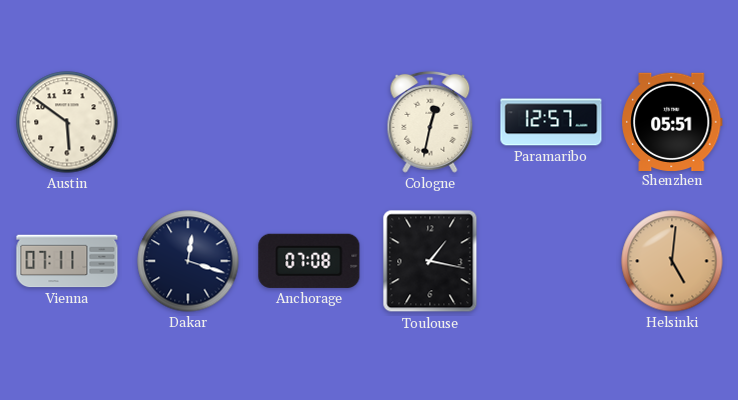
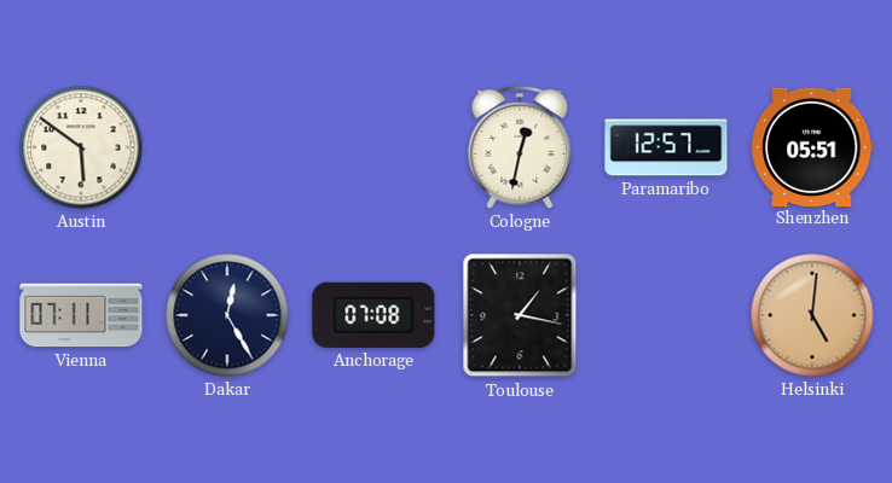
Dakar: 12:18 -> 12:25 (227, 315)
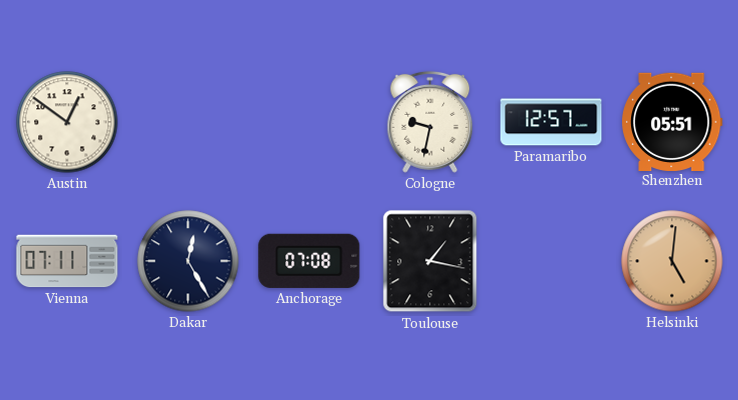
Austin: 5:51 -> 12:51 (67, 122)
Cologne: 12:32 -> 9:32 (430, 122)
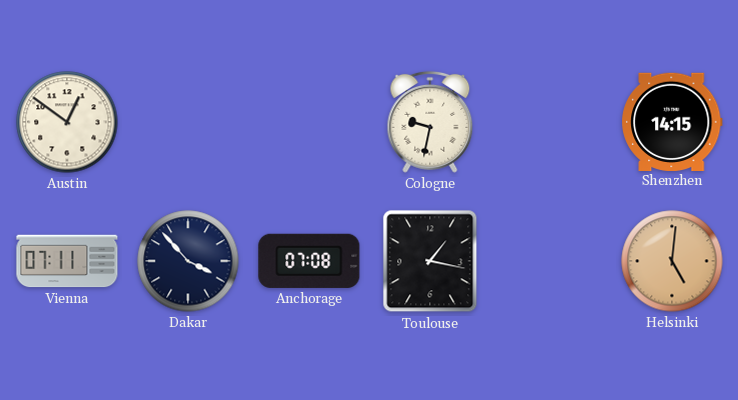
Paramaribo: 12:57 -> none (551, 122)
Shenzhen: 05:51 -> 14:15 (672, 121)
Dakar: 12:25 -> 3:53 (188, 261)
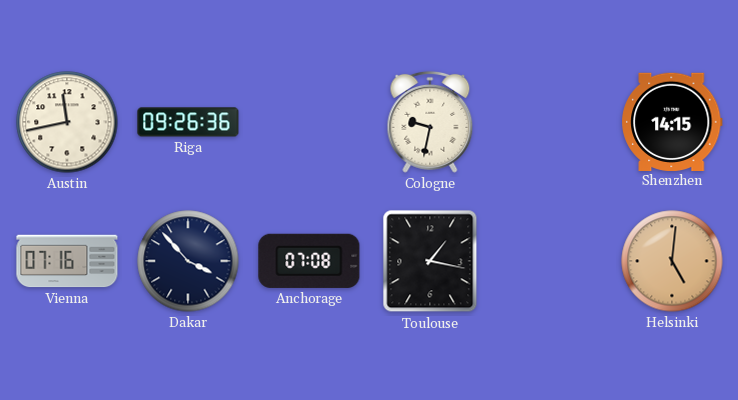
Austin: 12:51 -> 11:43 (67, 122)
Riga: none -> 09:26 (188, 122)
Vienna: 07:11 -> 07:16 (67, 261)
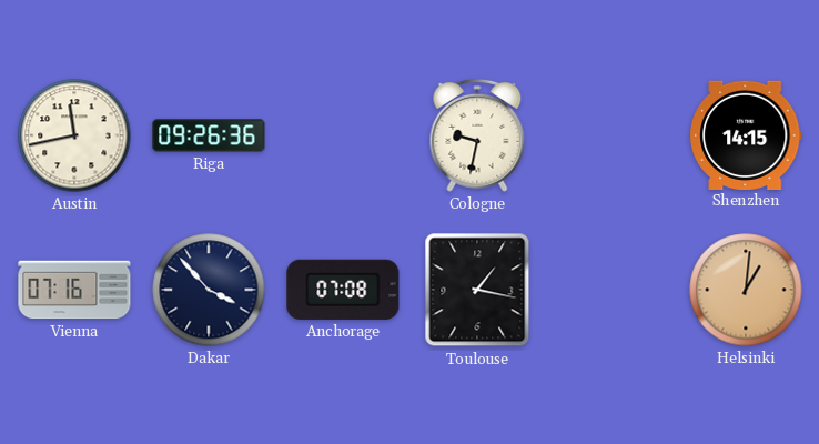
Helsinki: 5:01 -> 1:01 (746, 290)
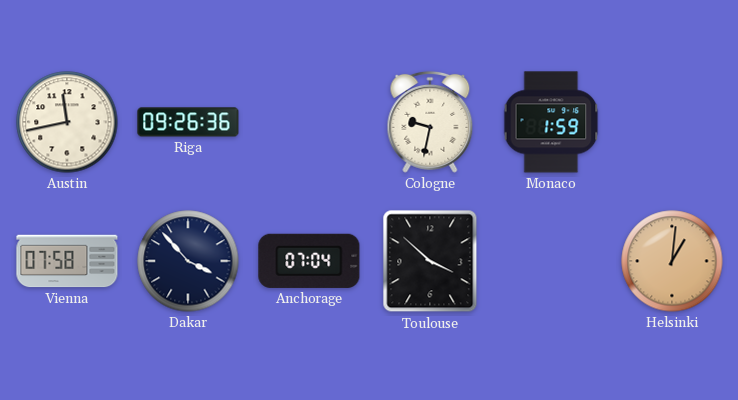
Monaco: none -> 1:59 (551, 122)
Shenzhen: 14:15 -> none (746, 134)
Vienna: 07:16 -> 07:58 (67, 261)
Anchorage: 07:08 -> 07:04 (309, 261)
Toulouse: 1:17 -> 3:52 (430, 261)
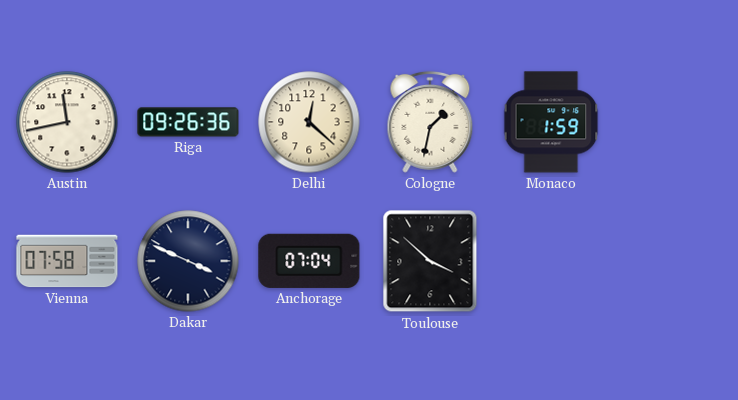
Delhi: none -> 12:22 (309, 122)
Cologne: 9:32 -> 1:32 (430, 122)
Dakar: 3:53 -> 3:49 (188, 261)
Helsinki: 1:01 -> none (672, 261)
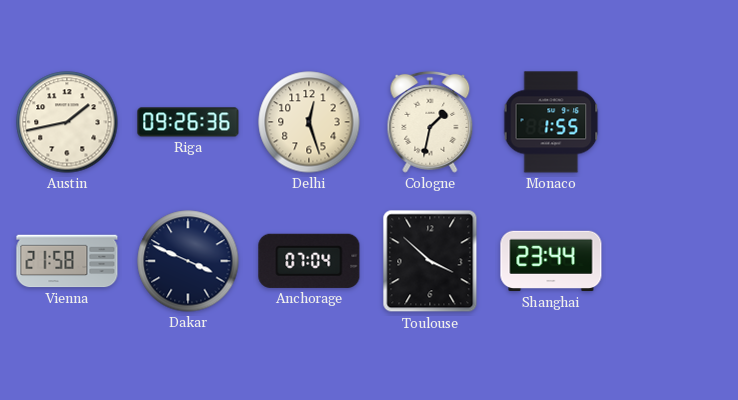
Austin: 11:43 -> 1:43 (67, 122)
Delhi: 12:22 -> 12:27 (309, 122)
Monaco: 1:59 -> 1:55 (551, 122)
Vienna: 07:58 -> 21:58 (67, 261)
Shanghai: none -> 23:44 (551, 261)
